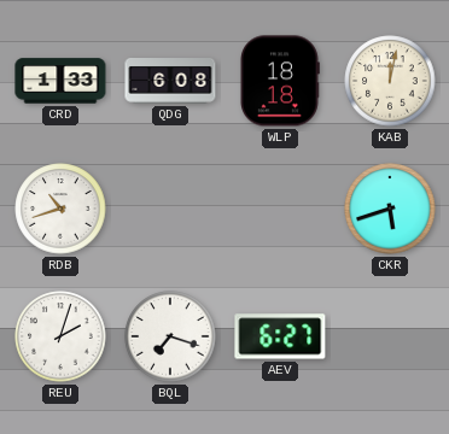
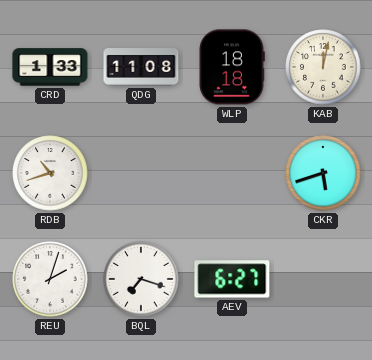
QDG: 6:08 -> 11:08 (141, 67)
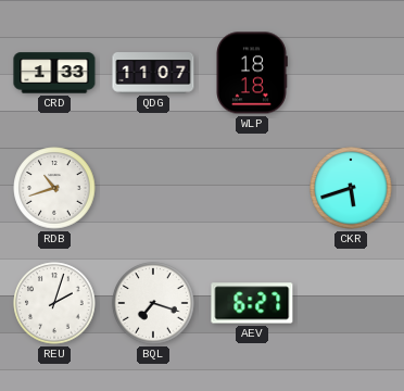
QDG: 11:08 -> 11:07 (153, 73)
KAB: 12:02 -> none (323, 67)
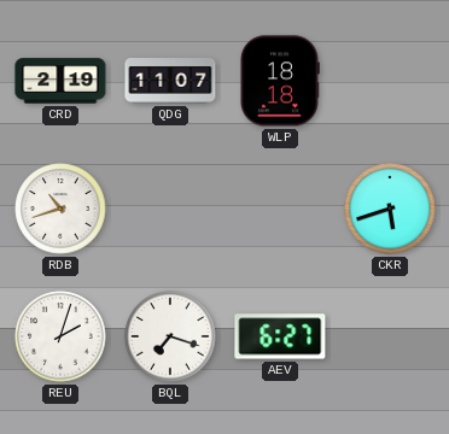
CRD: 1:33 -> 2:19 (60, 81)
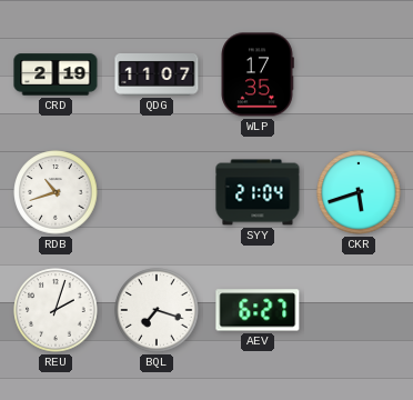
WLP: 18:18 -> 17:35 (258, 74)
SYY: none -> 21:04 (258, 192)
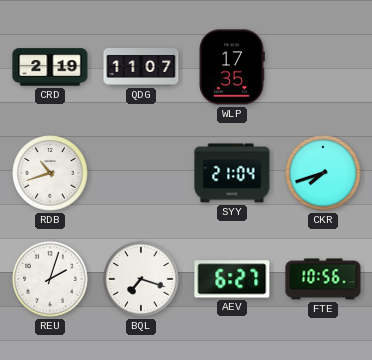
CKR: 5:42 -> 7:42 (323, 173)
FTE: none -> 10:56 (323, 279)
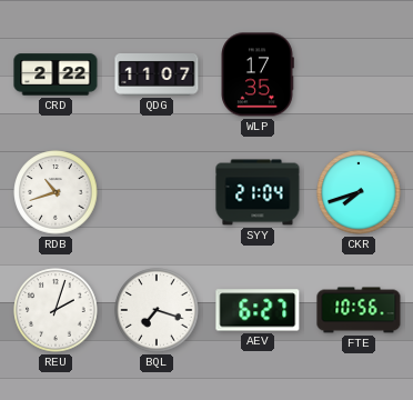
CRD: 2:19 -> 2:22 (56, 74)
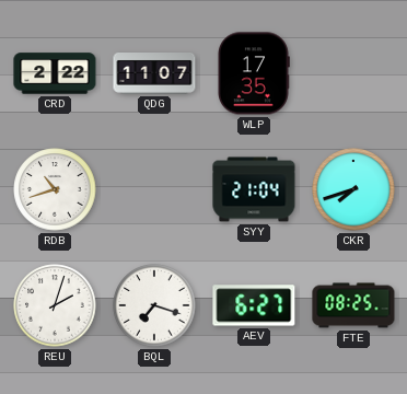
FTE: 10:56 -> 08:25 (353, 305)
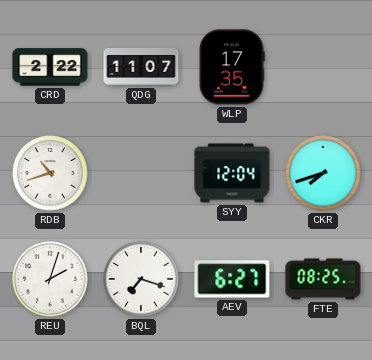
SYY: 21:04 -> 12:04 (232, 173)
